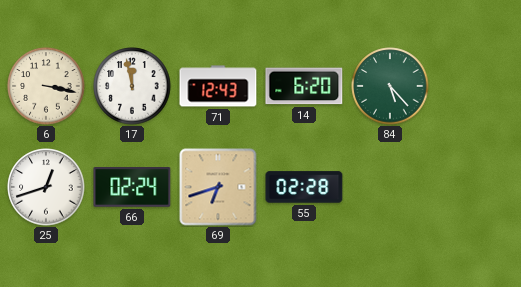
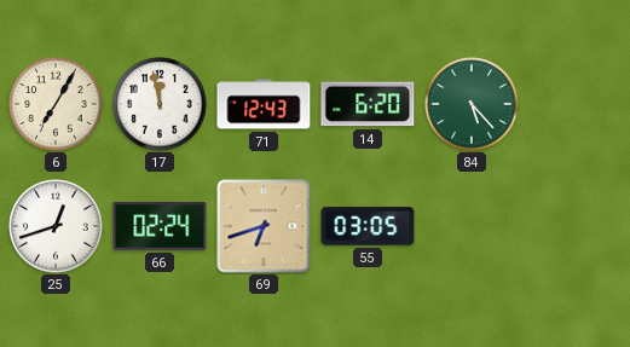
6: 3:17 -> 7:05 (56, 104)
55: 02:28 -> 03:05 (368, 226)
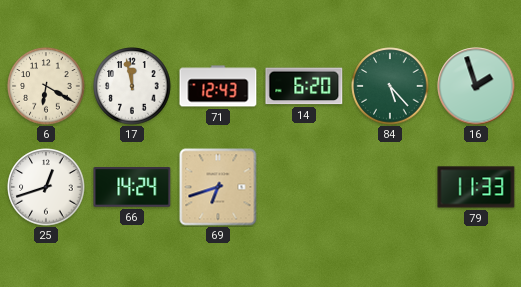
6: 7:05 -> 6:20 (46, 86)
16: none -> 1:57 (476, 86)
66: 02:24 -> 14:24 (132, 187)
55: 03:05 -> none (368, 226)
79: none -> 11:33 (476, 187)
